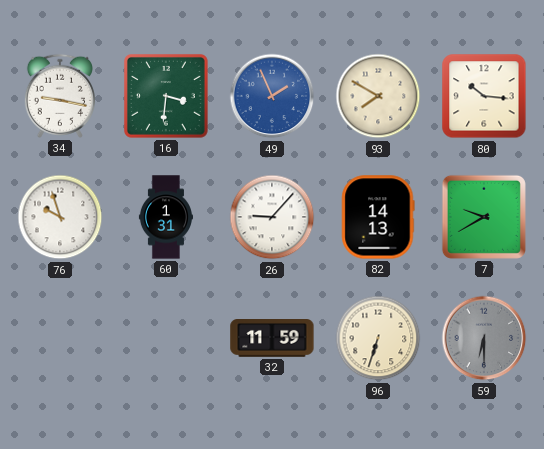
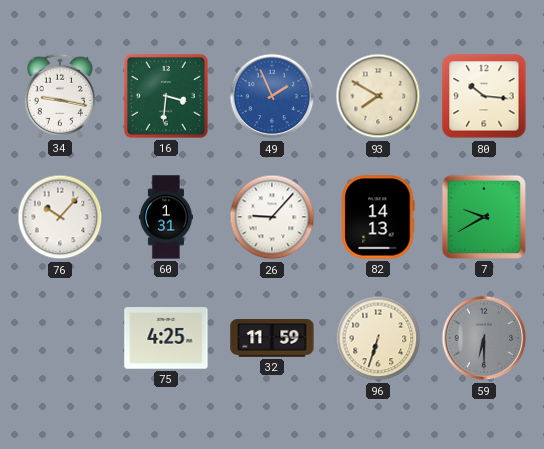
76: 9:57 -> 10:07 (60, 217)
75: none -> 4:25 (166, 338)
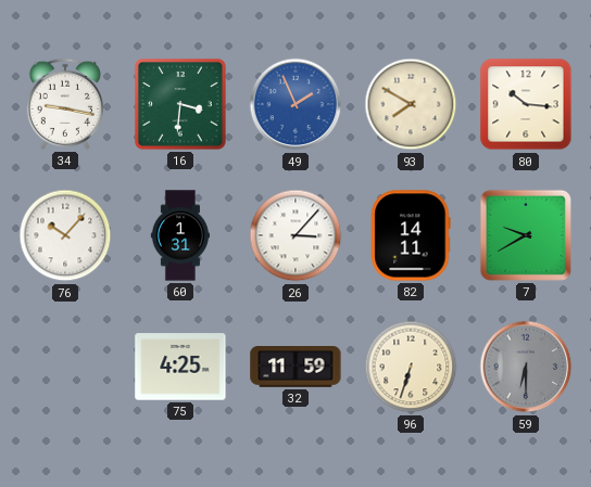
26: 9:07 -> 3:07 (295, 235)
82: 14:13 -> 14:11 (411, 235)
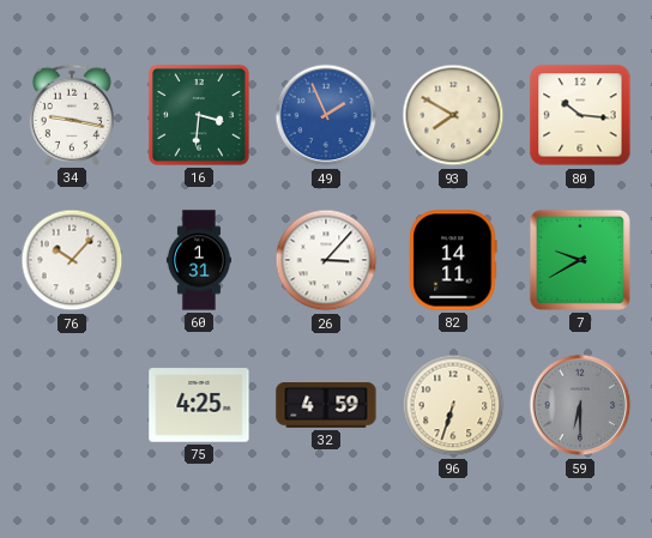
32: 11:59 -> 4:59 (326, 406)
